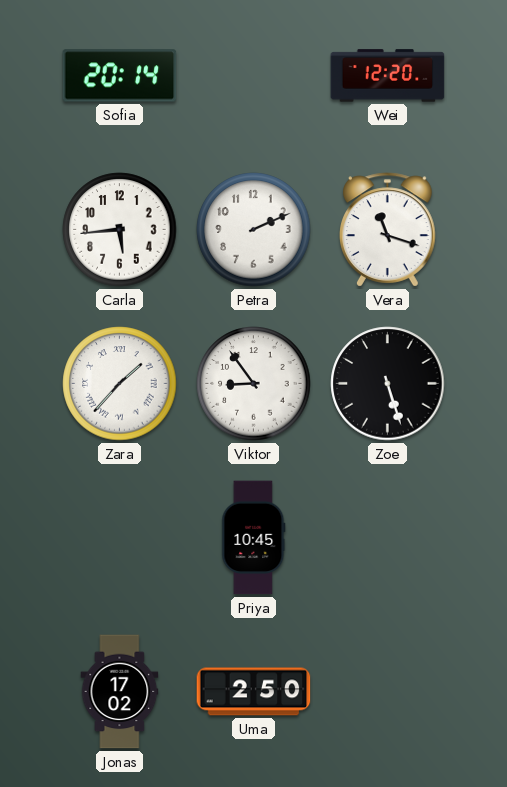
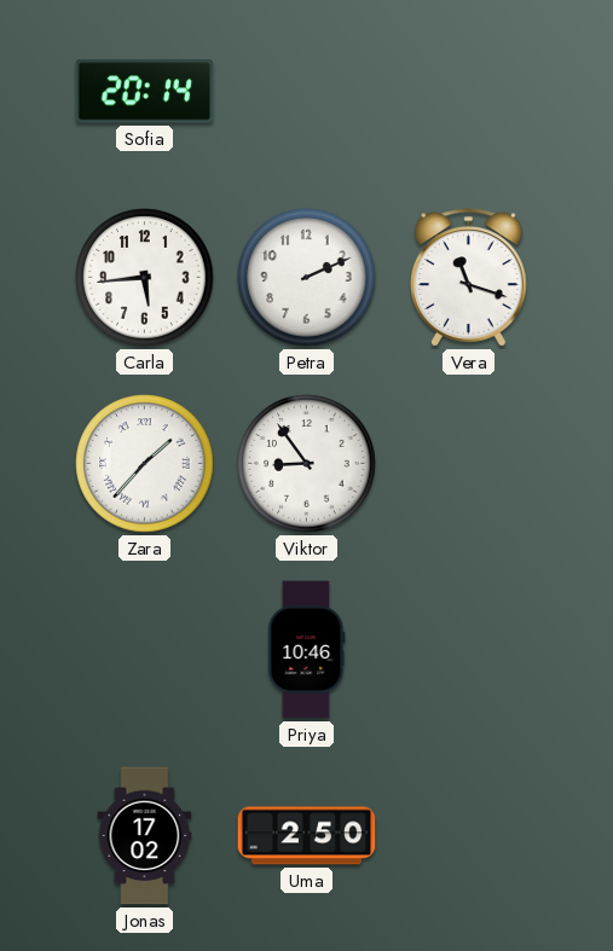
Wei: 12:20 -> none (388, 76)
Zoe: 5:27 -> none (388, 384)
Priya: 10:45 -> 10:46 (307, 650)
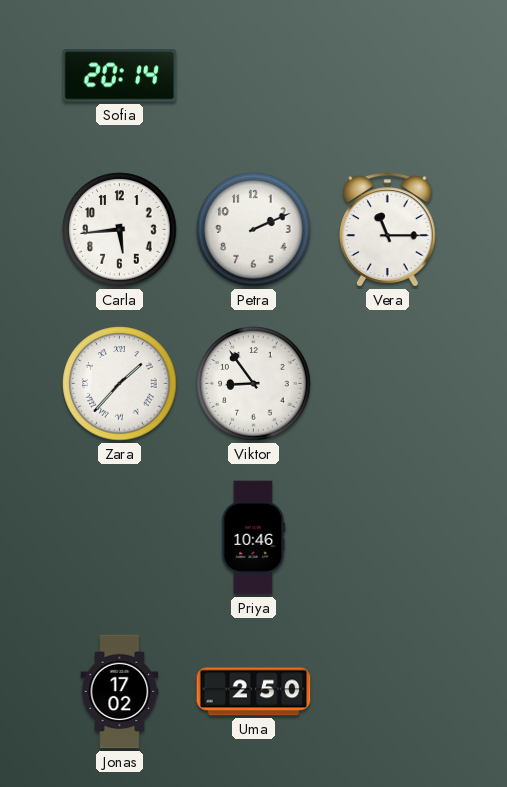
Vera: 11:18 -> 11:15 (388, 230)
